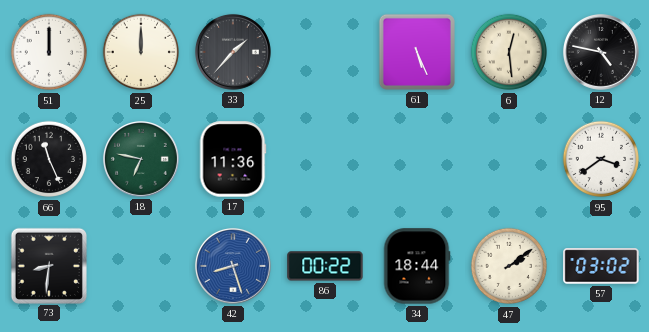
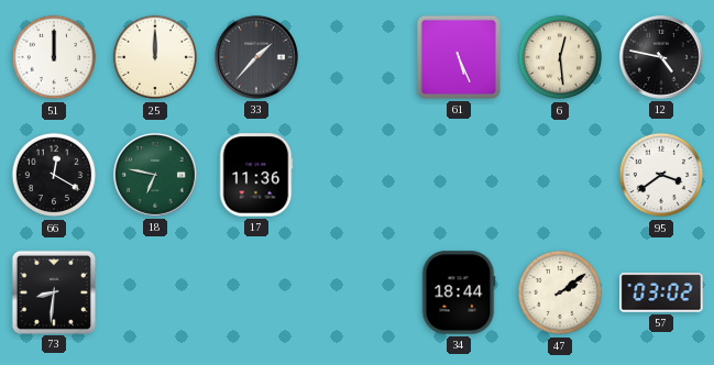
66: 11:26 -> 12:20 (54, 175)
42: 8:27 -> none (233, 266)
86: 00:22 -> none (325, 266)
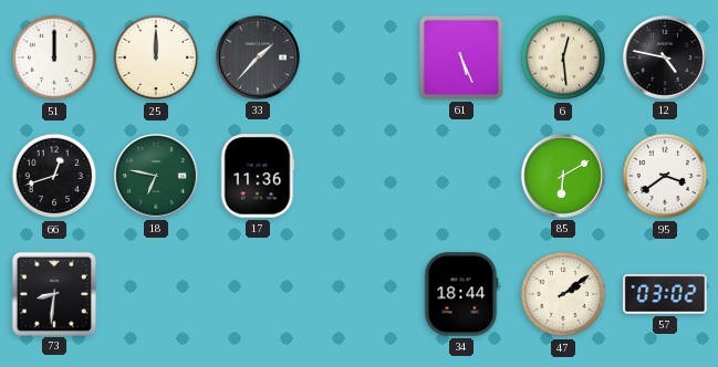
66: 12:20 -> 12:42 (54, 176)
85: none -> 6:10 (563, 176)
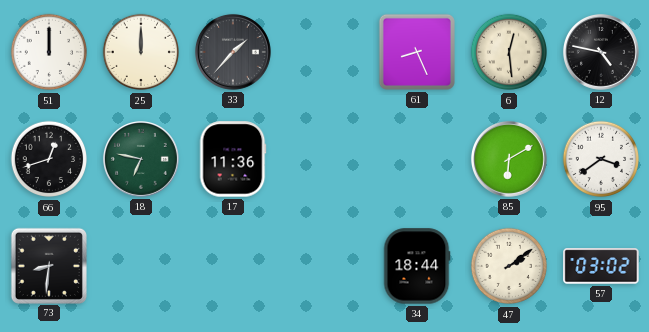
61: 5:26 -> 8:26 (417, 52)
